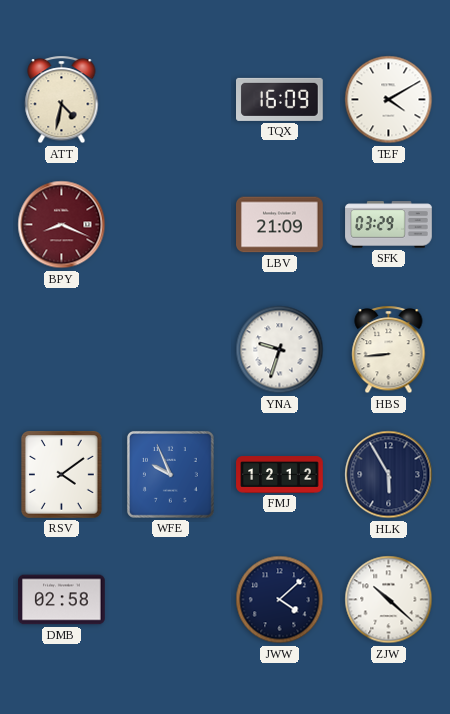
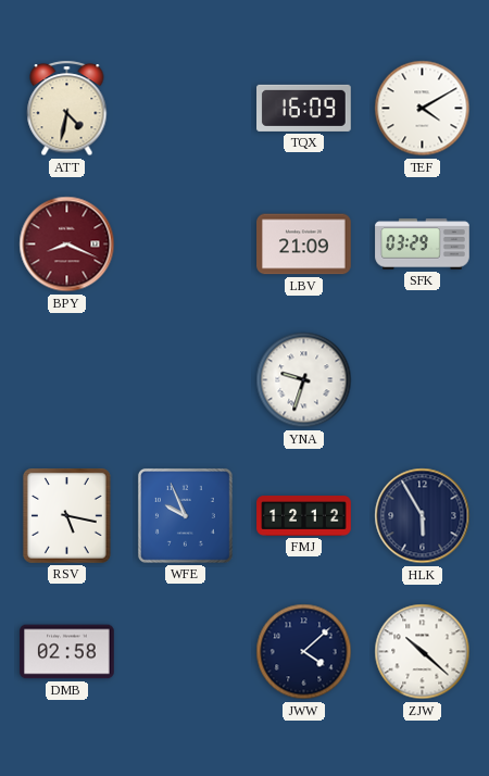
HBS: 8:44 -> none (389, 350)
RSV: 4:09 -> 5:17 (66, 516)
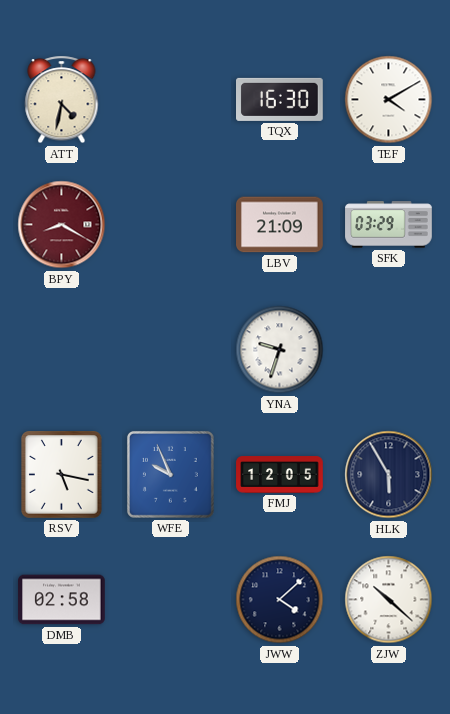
TQX: 16:09 -> 16:30 (280, 99)
BPY: 8:19 -> 8:20 (62, 225)
FMJ: 12:12 -> 12:05 (280, 475)
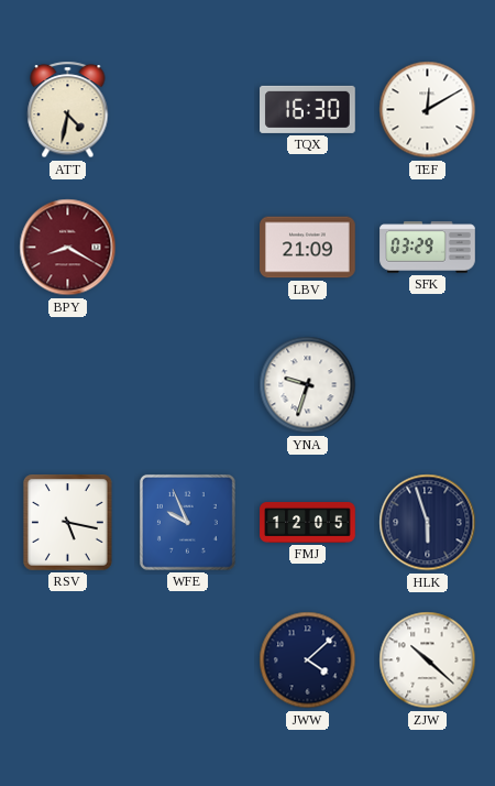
TEF: 4:10 -> 12:10 (428, 110)
HLK: 5:55 -> 5:57 (428, 523)
DMB: 02:58 -> none (62, 600)
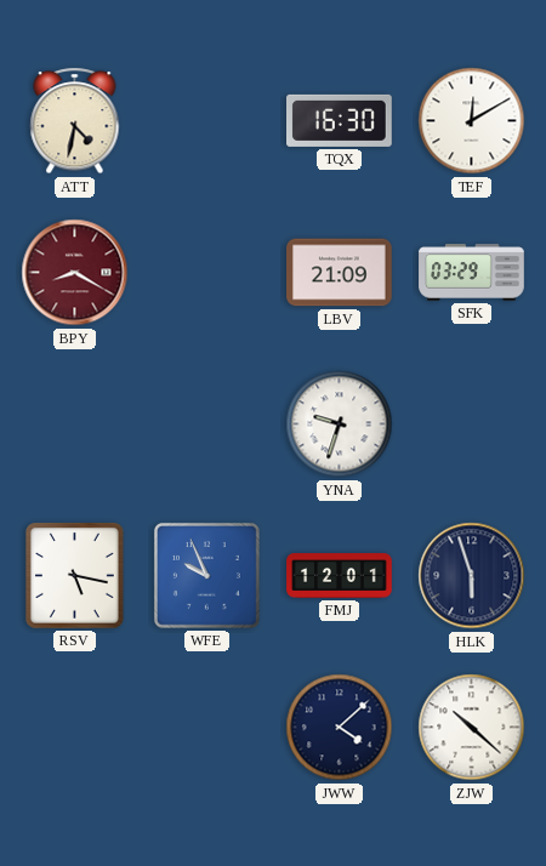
FMJ: 12:05 -> 12:01 (340, 576)
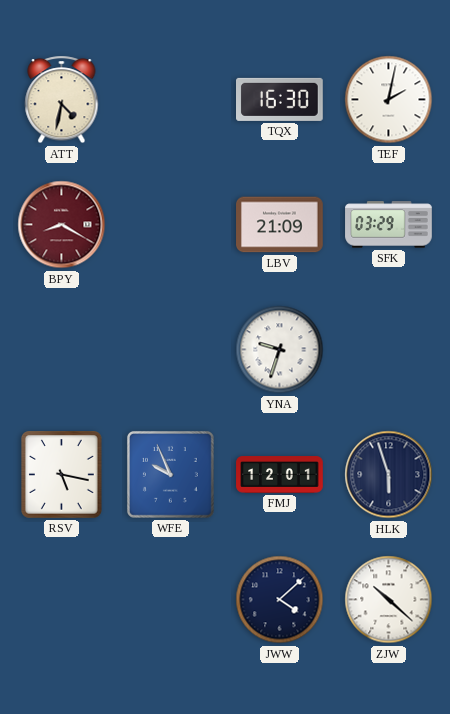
TEF: 12:10 -> 2:02 (389, 100)
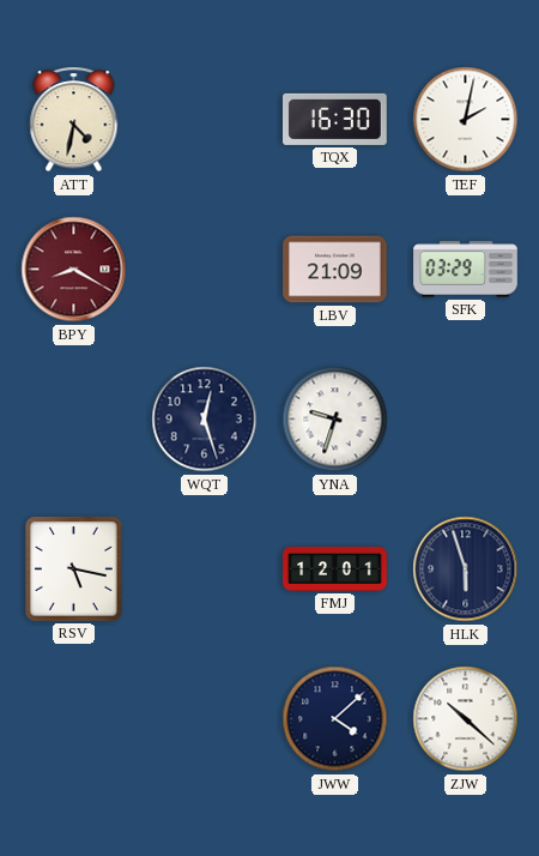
WQT: none -> 12:27 (205, 420)
WFE: 9:56 -> none (170, 474)
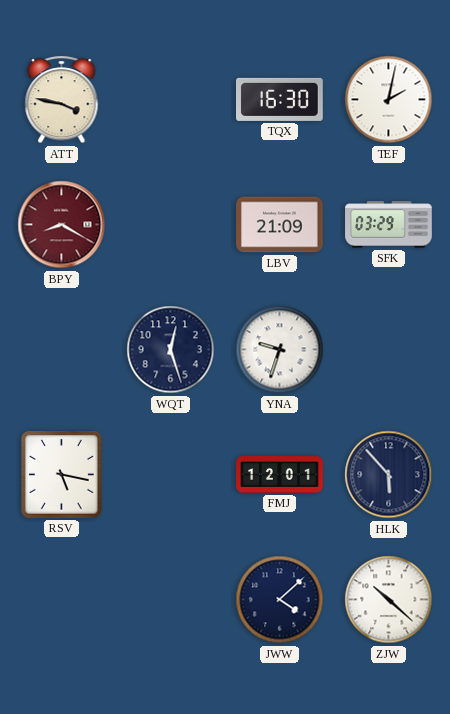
ATT: 4:32 -> 3:47 (62, 100)
HLK: 5:57 -> 5:53 (389, 475)
